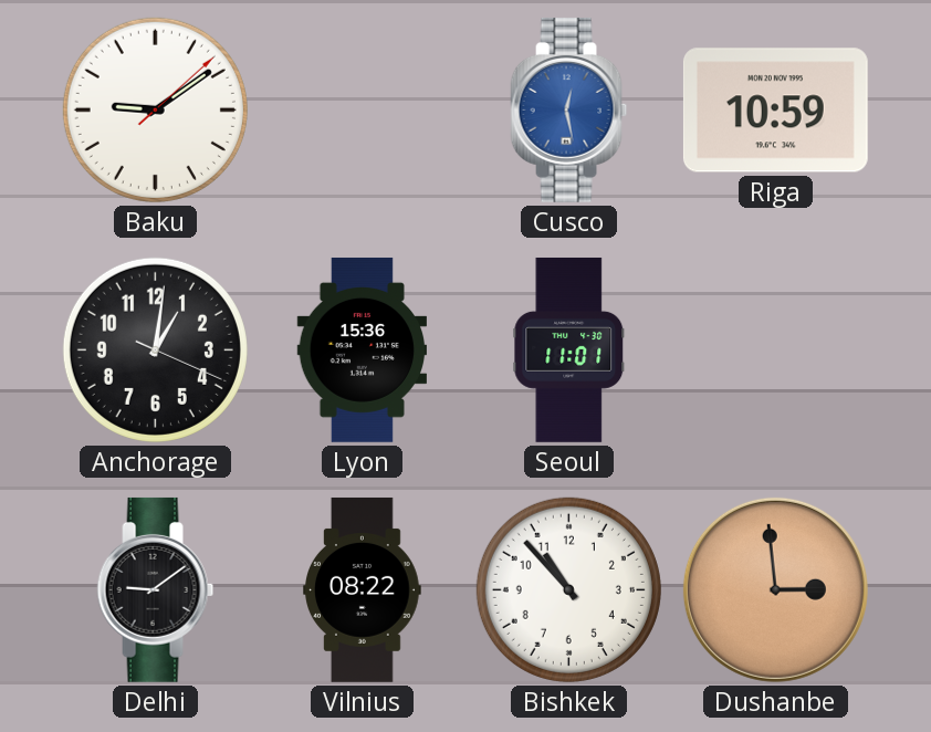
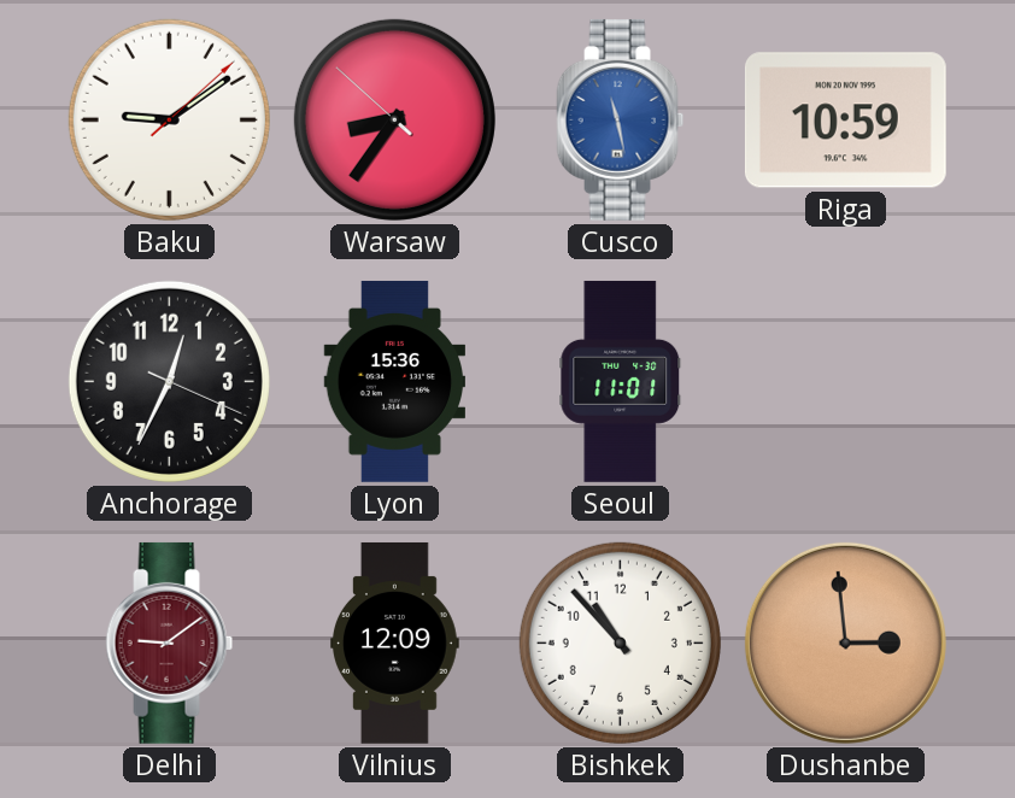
Warsaw: none -> 8:35 (394, 119)
Cusco: 12:28 -> 11:28 (621, 119)
Anchorage: 1:01 -> 12:34 (169, 381)
Delhi dial: black -> burgundy (170, 642)
Vilnius: 08:22 -> 12:09 (395, 642)
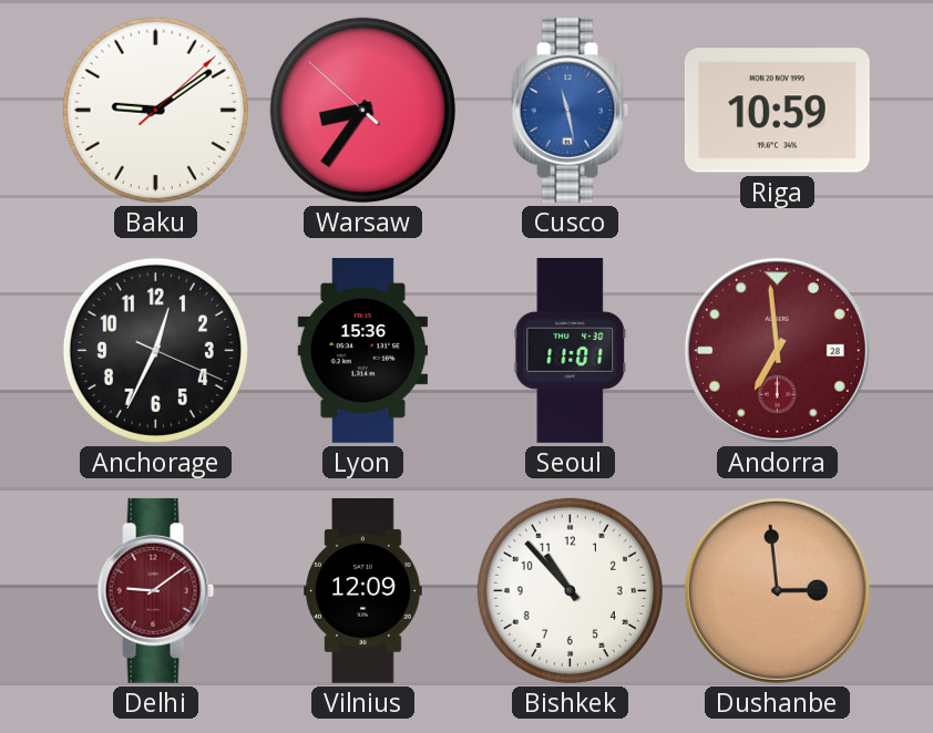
Andorra: none -> 6:59 (777, 350)
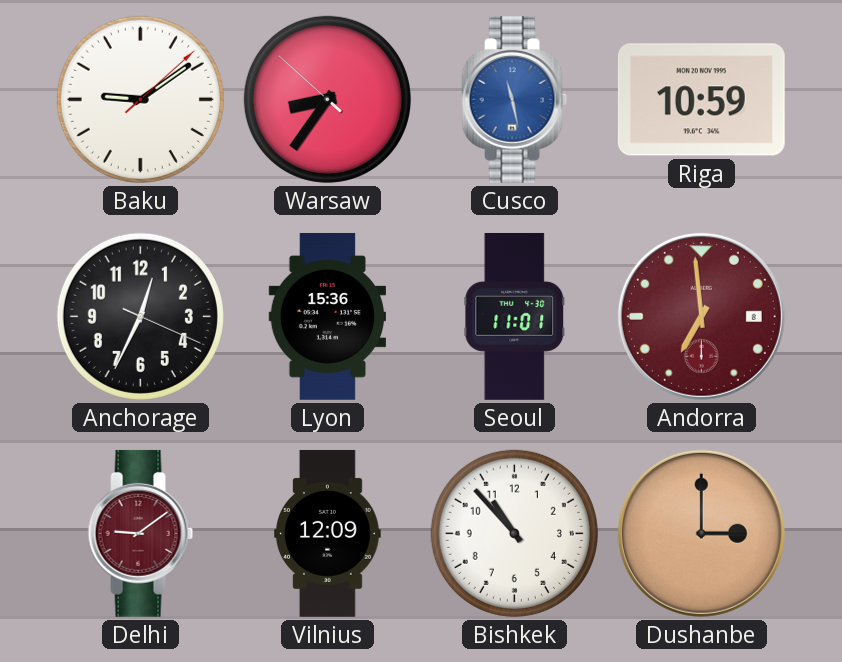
Andorra date: 28 -> 8 (701, 316)
Dushanbe: 2:59 -> 3:00 (701, 533)
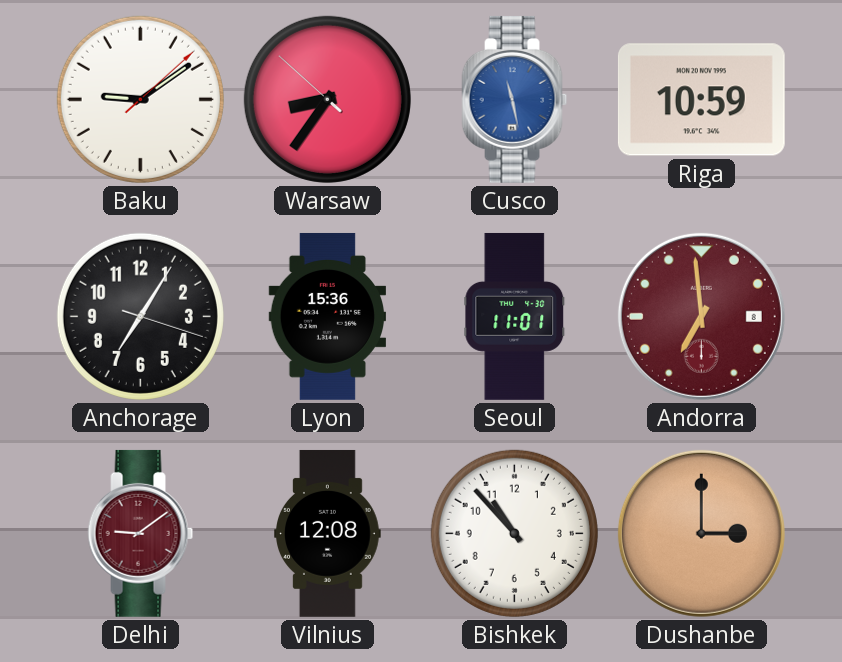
Anchorage: 12:34 -> 7:05 (140, 316)
Vilnius: 12:09 -> 12:08 (328, 533)
